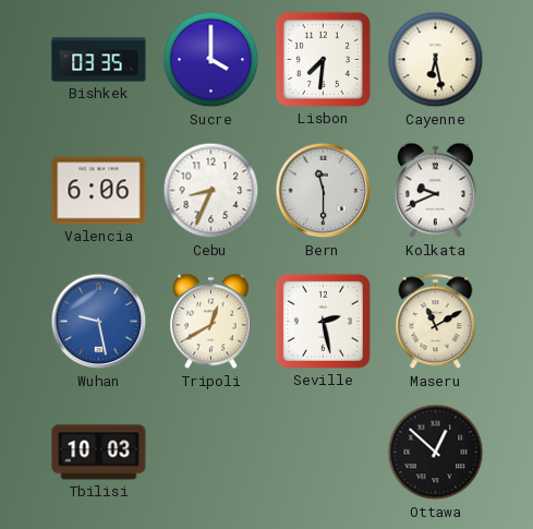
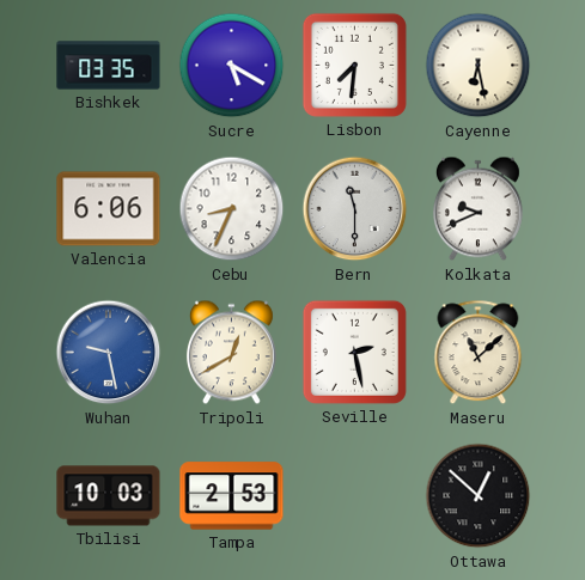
Sucre: 4:00 -> 5:20 (232, 66)
Maseru: 11:10 -> 11:08 (479, 353)
Tampa: none -> 2:53 (232, 496)
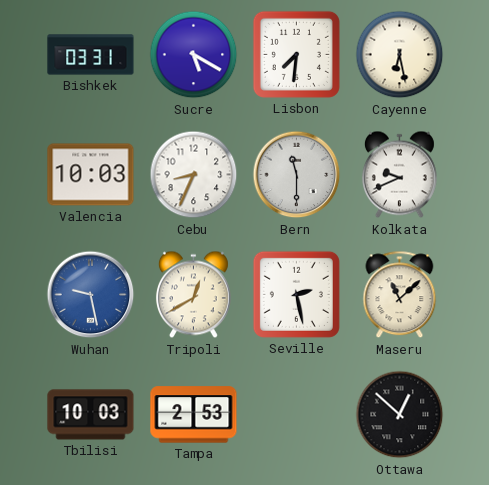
Bishkek: 03:35 -> 03:31 (91, 55)
Valencia: 6:06 -> 10:03 (91, 175)
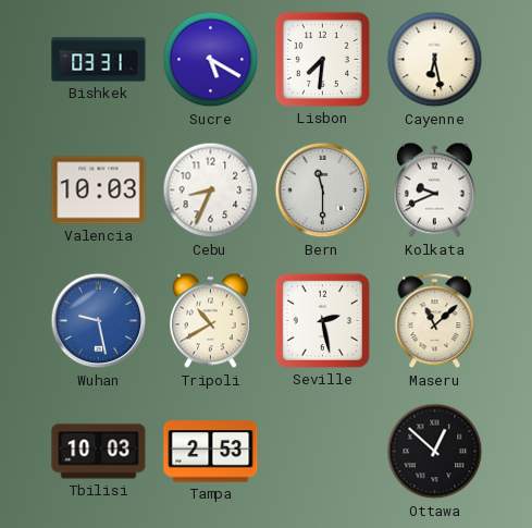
Tripoli: 12:40 -> 10:40 (210, 321)
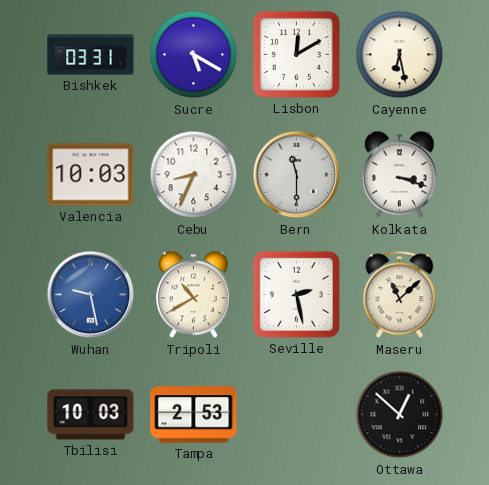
Lisbon: 7:31 -> 12:10 (296, 54)
Kolkata: 9:41 -> 3:18 (399, 175)
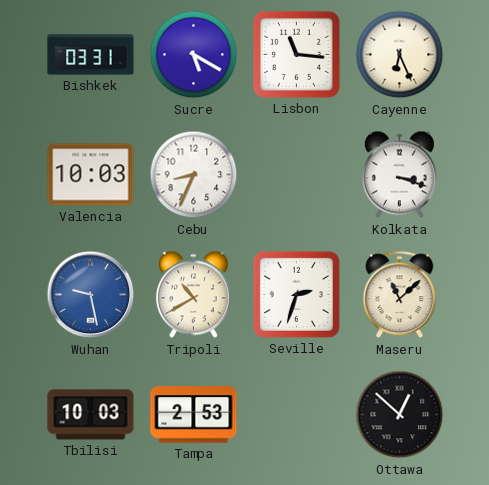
Lisbon: 12:10 -> 11:16 (296, 54)
Cayenne: 6:28 -> 6:26 (400, 55)
Bern: 11:30 -> none (297, 175)
Seville: 2:28 -> 2:33 (296, 294)
